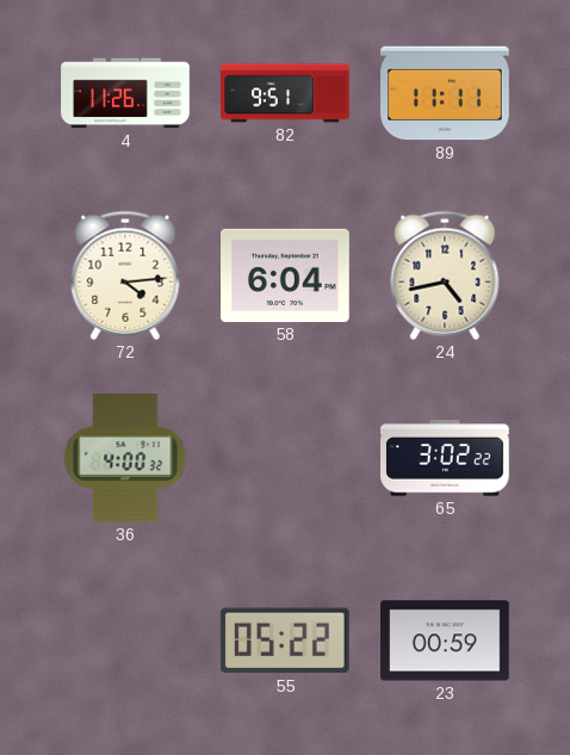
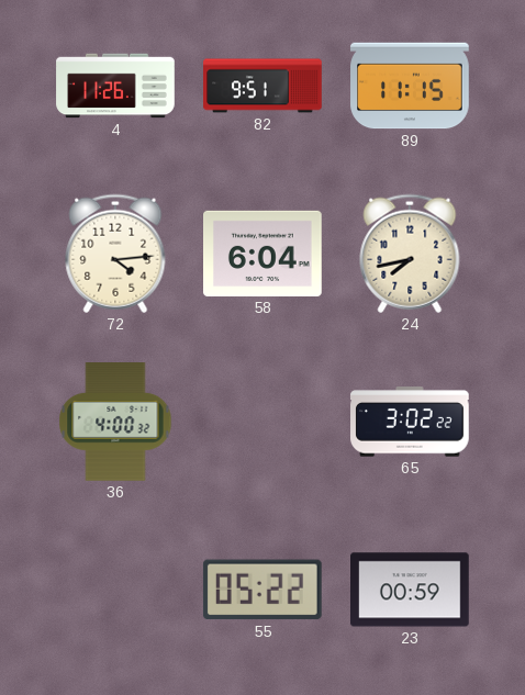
89: 11:11 -> 11:15 (410, 86)
24: 4:43 -> 7:43 (410, 254)
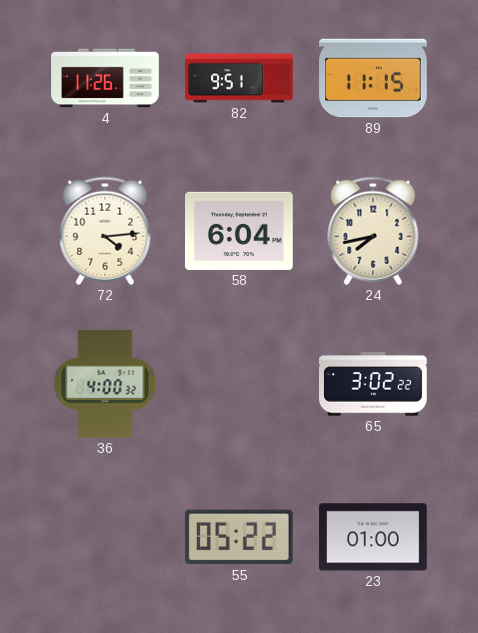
23: 00:59 -> 01:00 (374, 537)
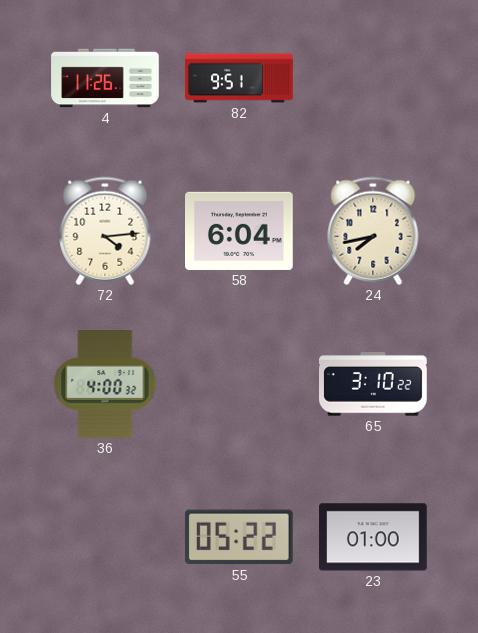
89: 11:15 -> none (373, 78)
65: 3:02 -> 3:10 (374, 384)
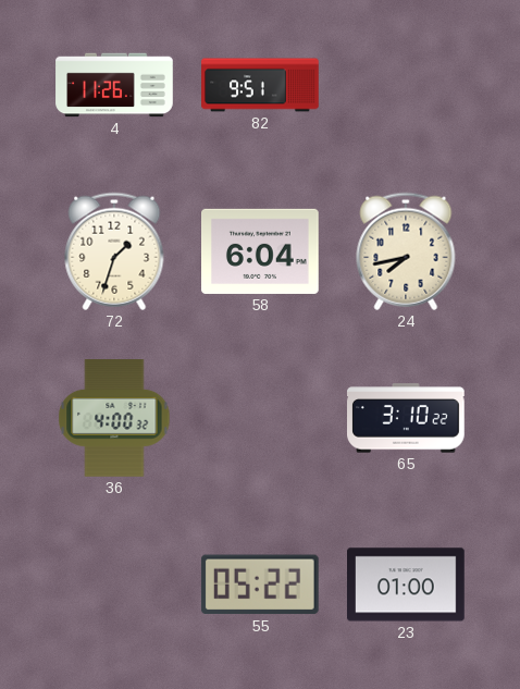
72: 4:14 -> 1:33 (114, 251)
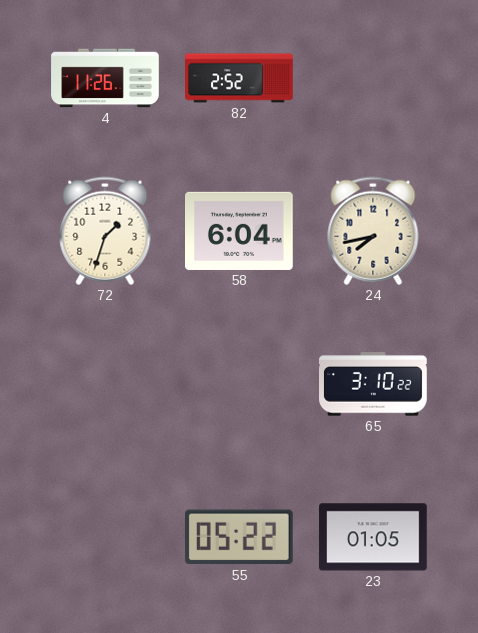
82: 9:51 -> 2:52 (239, 78)
36: 4:00 -> none (114, 419)
23: 01:00 -> 01:05 (374, 537)
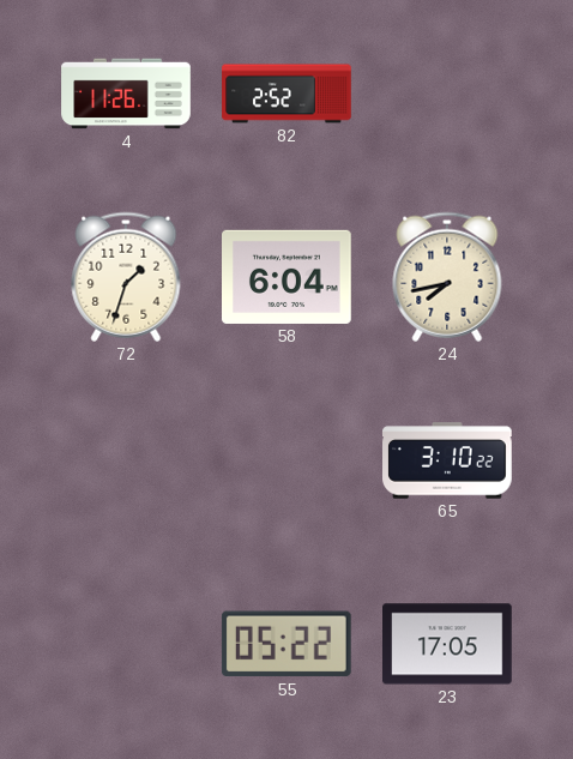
23: 01:05 -> 17:05 (448, 644)
